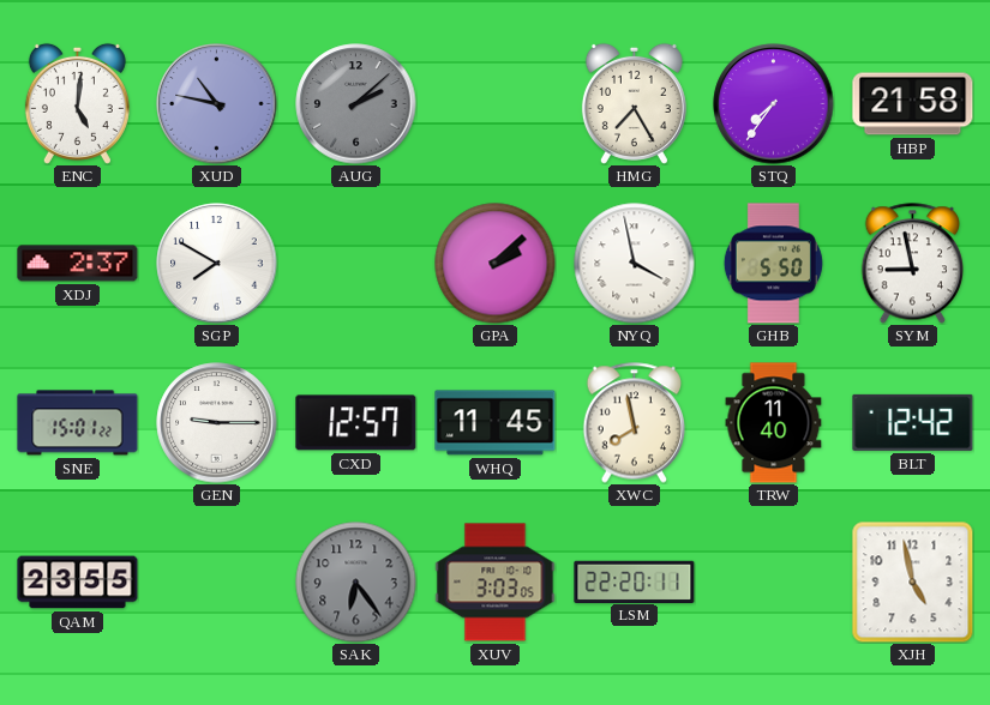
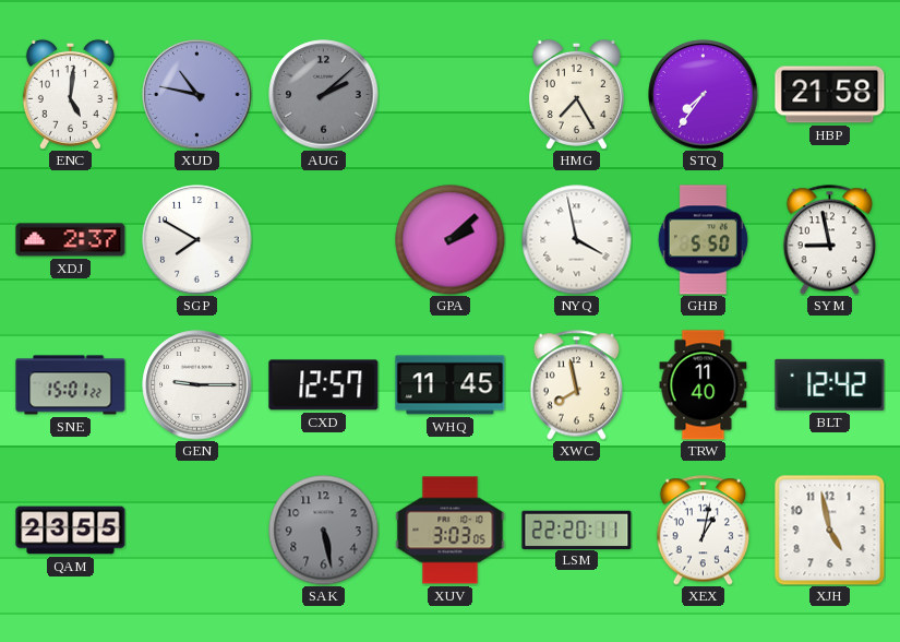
SAK: 6:24 -> 5:28 (324, 531)
XEX: none -> 1:02 (703, 531)
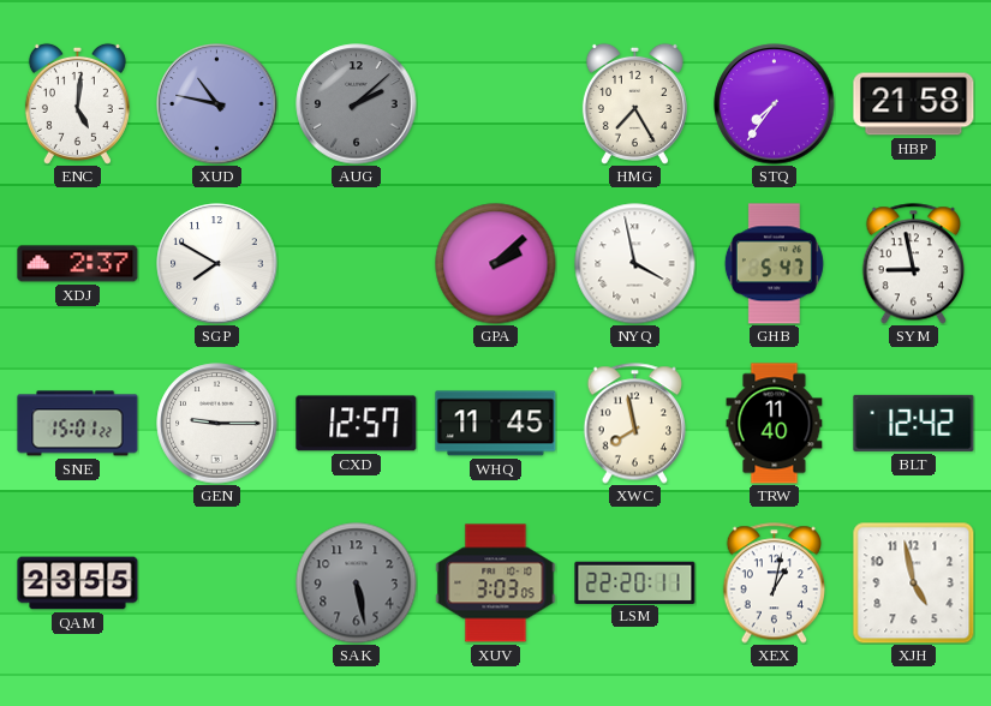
GHB: 5:50 -> 5:47 (774, 264)
